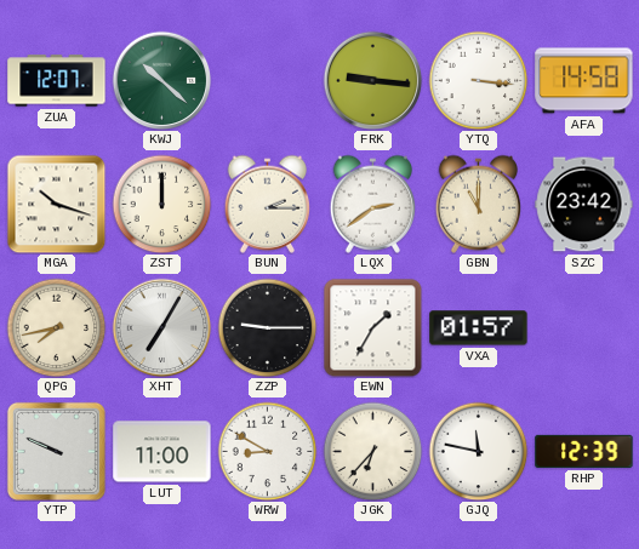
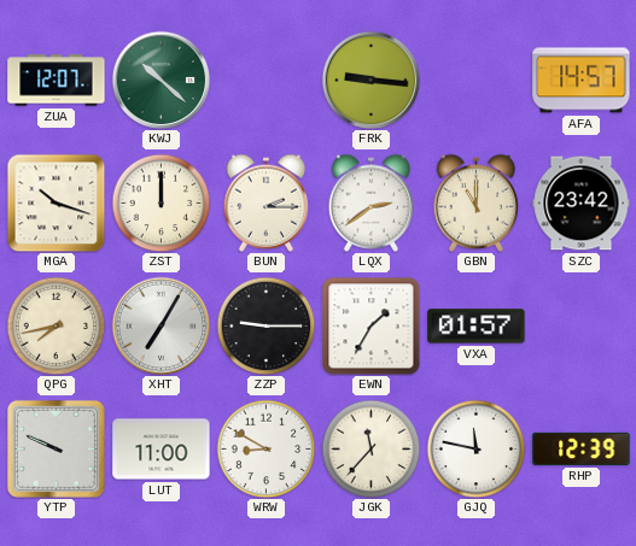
YTQ: 3:16 -> none (478, 80)
AFA: 14:58 -> 14:57 (582, 81)
JGK: 6:37 -> 11:37 (370, 448)
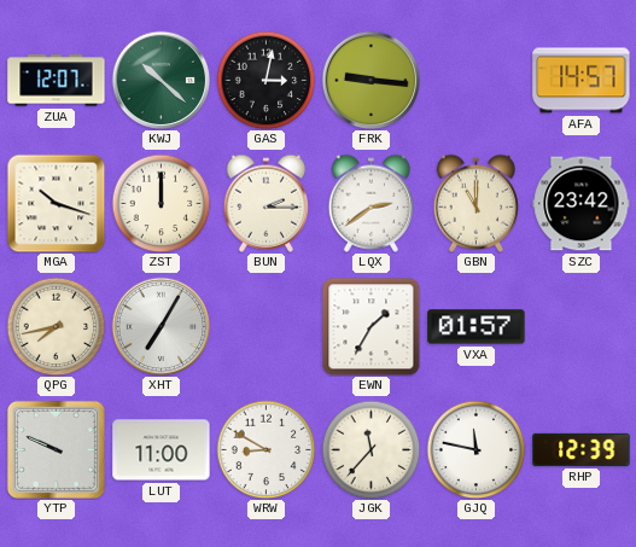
GAS: none -> 3:02 (266, 80)
ZZP: 9:15 -> none (266, 325)
